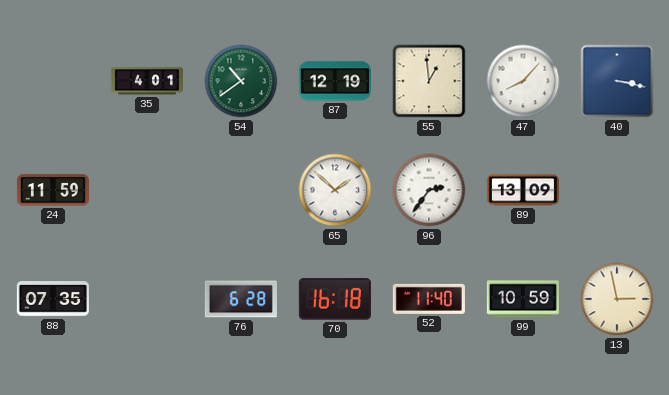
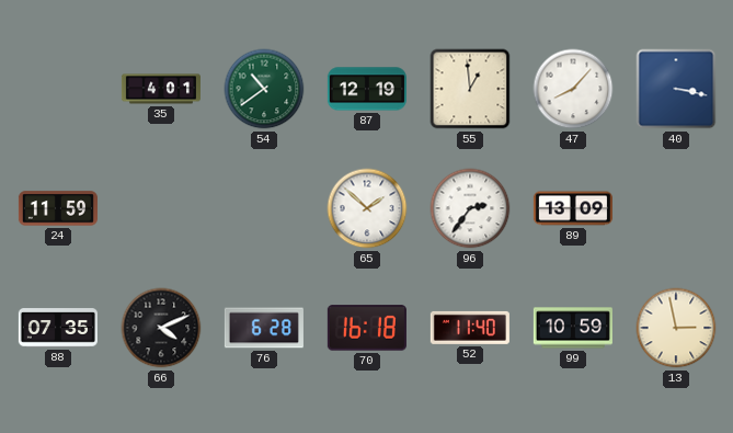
66: none -> 4:11 (161, 328)
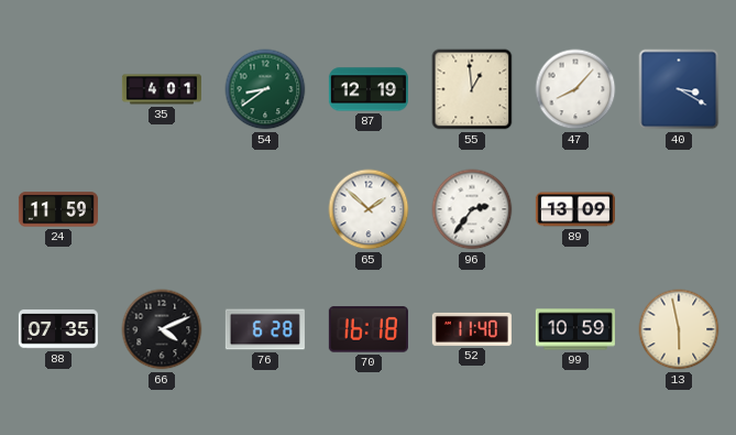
54: 10:39 -> 8:39 (265, 89)
40: 3:17 -> 3:20 (679, 89)
13: 2:58 -> 5:58 (679, 329)
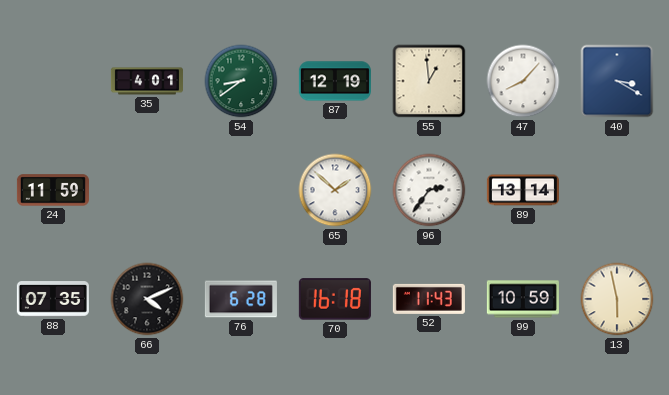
89: 13:09 -> 13:14 (523, 190)
52: 11:40 -> 11:43 (429, 299)
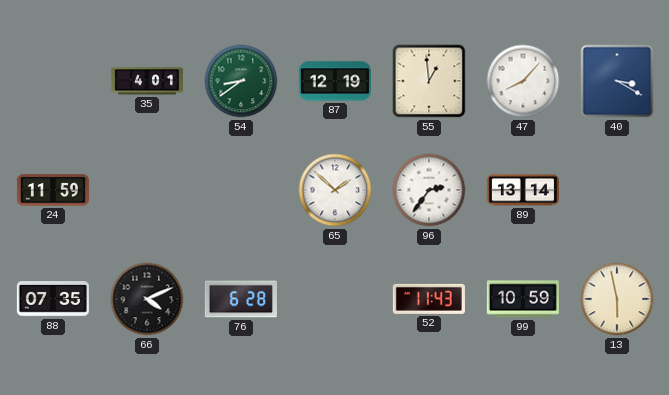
70: 16:18 -> none (335, 299)
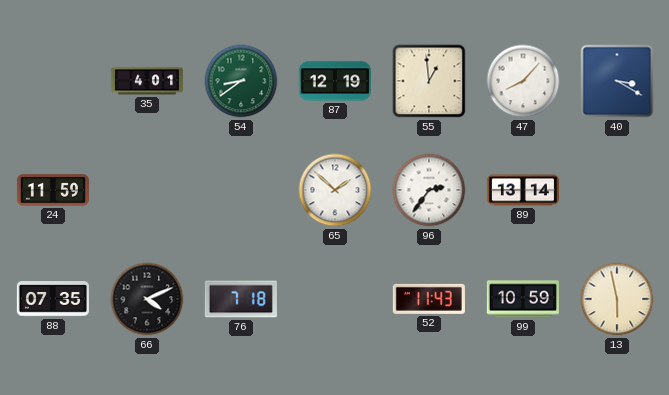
76: 6:28 -> 7:18 (241, 299)
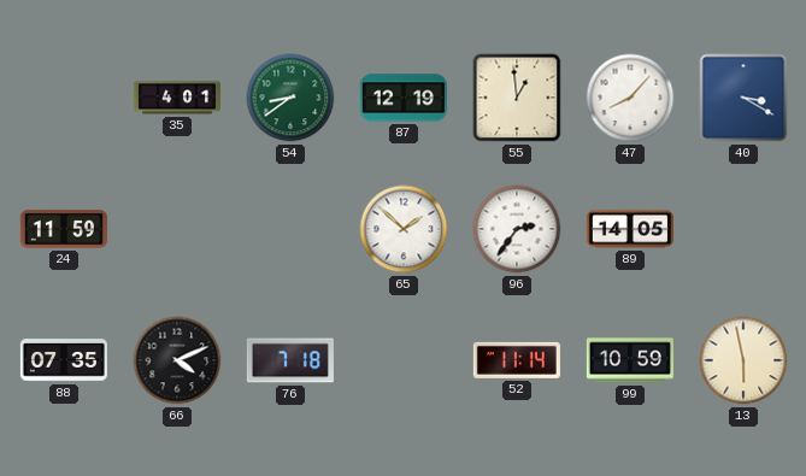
89: 13:14 -> 14:05 (630, 229)
52: 11:43 -> 11:14 (517, 360)
